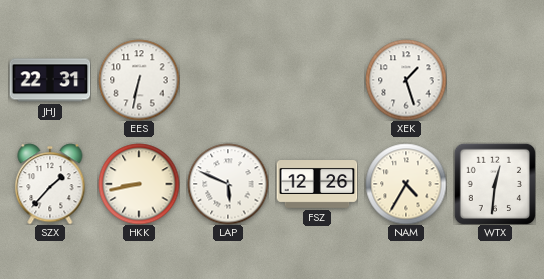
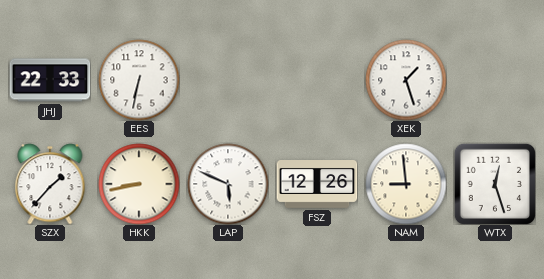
JHJ: 22:31 -> 22:33 (50, 80)
NAM: 4:35 -> 8:59 (406, 184)
WTX: 12:31 -> 12:27 (495, 184)
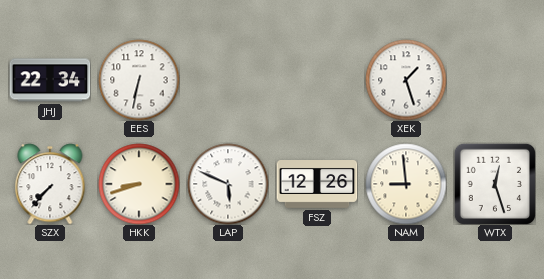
JHJ: 22:33 -> 22:34 (50, 80)
SZX: 1:37 -> 7:37 (50, 184)
HKK: 8:43 -> 8:42 (139, 184)
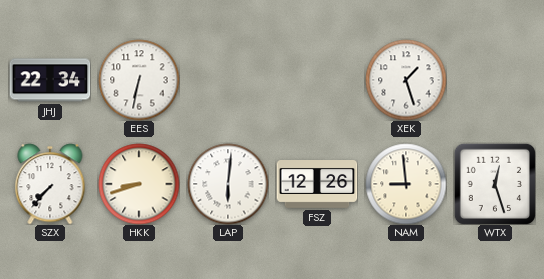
LAP: 5:49 -> 6:01 (228, 184)
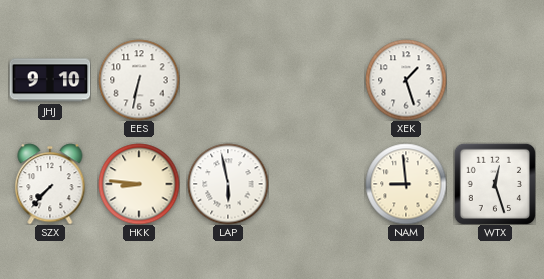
JHJ: 22:34 -> 9:10 (50, 80)
HKK: 8:42 -> 8:46 (139, 184)
LAP: 6:01 -> 5:58 (228, 184)
FSZ: 12:26 -> none (317, 185)
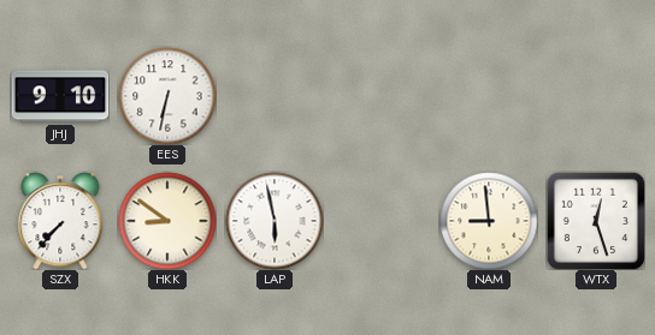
XEK: 1:27 -> none (406, 80)
HKK: 8:46 -> 8:51 (167, 221)
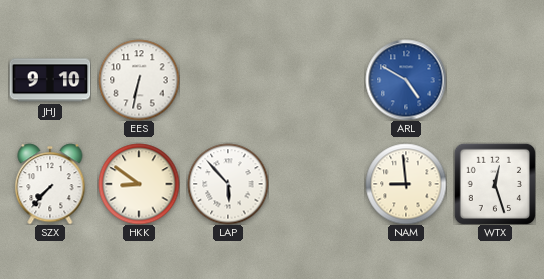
ARL: none -> 4:50 (406, 80)
LAP: 5:58 -> 5:53 (228, 184)
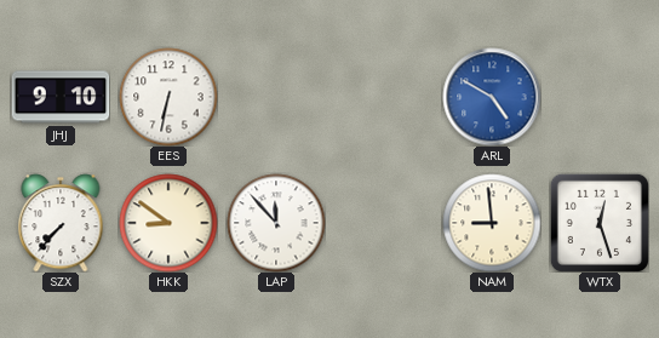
LAP: 5:53 -> 11:53 (276, 223)
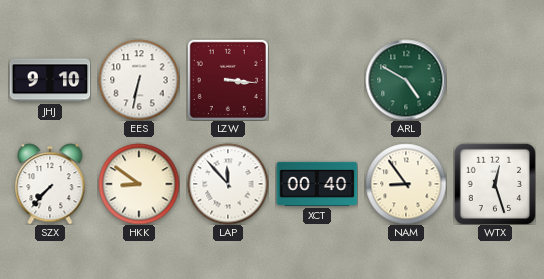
LZW: none -> 3:16 (228, 80)
ARL dial: blue -> green (406, 80)
XCT: none -> 00:40 (317, 184)
NAM: 8:59 -> 8:54 (406, 184)
